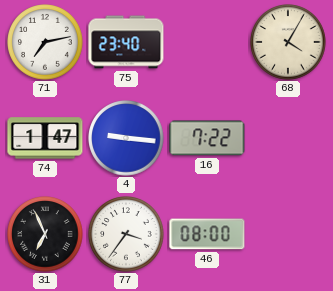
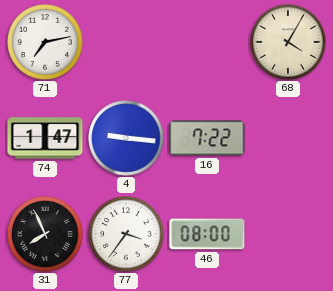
75: 23:40 -> none (126, 42)
31: 6:56 -> 7:56 (45, 234)
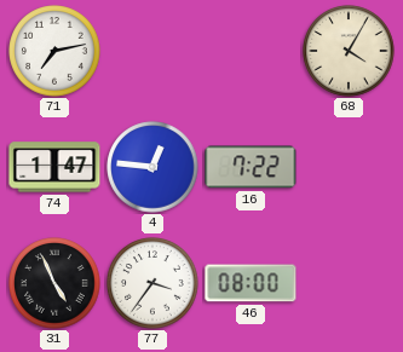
4: 9:16 -> 12:46 (152, 167)
31: 7:56 -> 4:56 (54, 283)
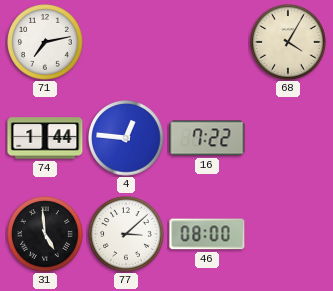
74: 1:47 -> 1:44 (45, 138)
31: 4:56 -> 4:59 (45, 234)
77: 3:36 -> 3:08 (126, 234)
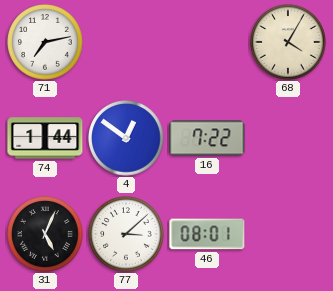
4: 12:46 -> 12:51 (126, 138)
31: 4:59 -> 5:04 (45, 234)
46: 08:00 -> 08:01 (207, 234)
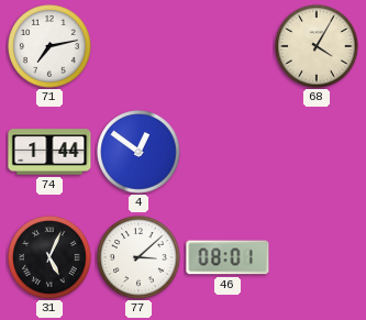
16: 7:22 -> none (207, 138)
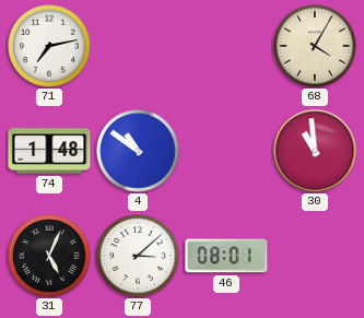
74: 1:44 -> 1:48 (49, 151)
4: 12:51 -> 10:51 (138, 151)
30: none -> 10:59 (315, 151)
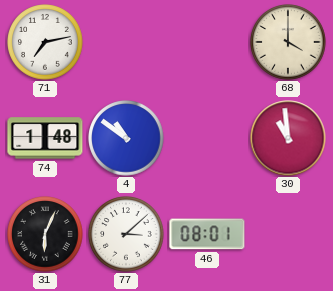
68: 4:05 -> 4:00 (288, 42)
31: 5:04 -> 6:04 (45, 234)
